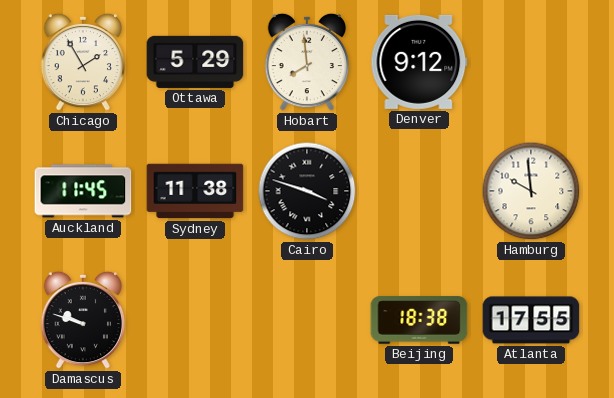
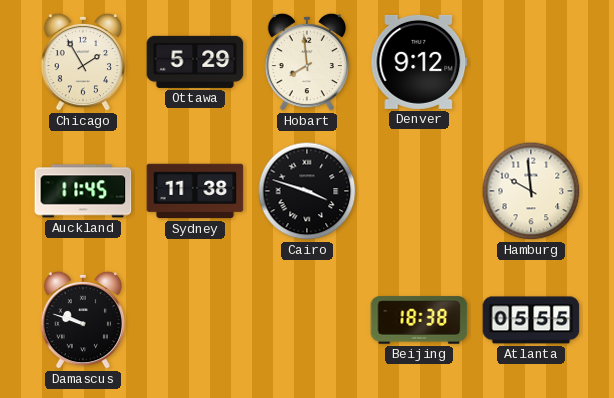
Atlanta: 17:55 -> 05:55 (531, 320)
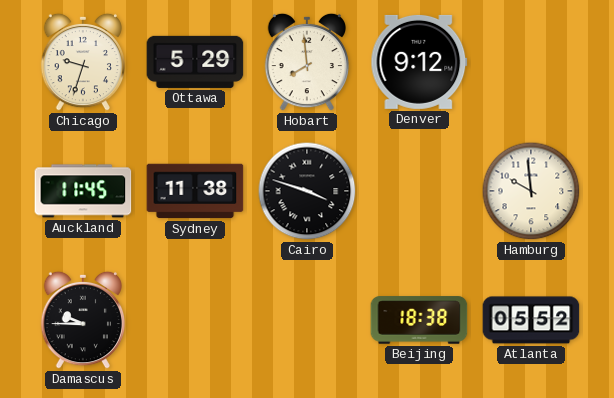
Chicago: 1:55 -> 9:33 (82, 62)
Damascus: 9:48 -> 9:45 (82, 320)
Atlanta: 05:55 -> 05:52 (531, 320)
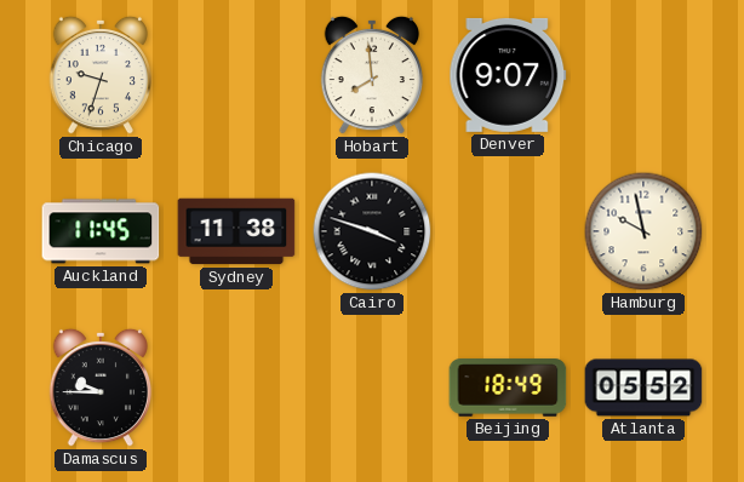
Ottawa: 5:29 -> none (195, 62)
Denver: 9:12 -> 9:07 (508, 75)
Hamburg: 9:59 -> 9:58 (643, 231)
Beijing: 18:38 -> 18:49 (508, 388)
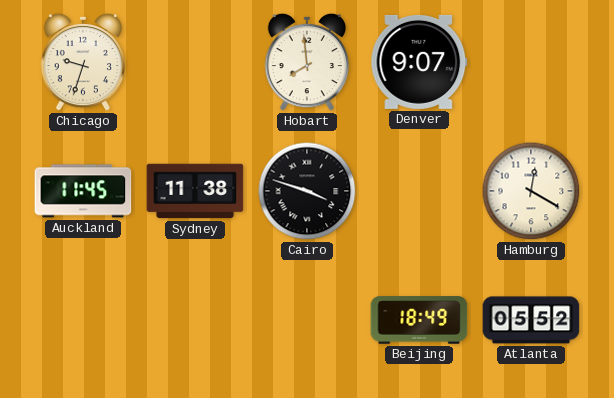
Hamburg: 9:58 -> 12:20 (531, 191)
Damascus: 9:45 -> none (99, 388)
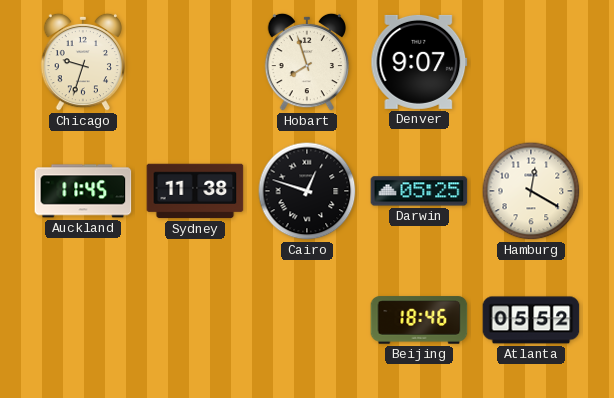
Hobart: 7:59 -> 7:57 (306, 62)
Cairo: 3:48 -> 12:48 (307, 191)
Darwin: none -> 05:25 (419, 191)
Beijing: 18:49 -> 18:46 (419, 320)
